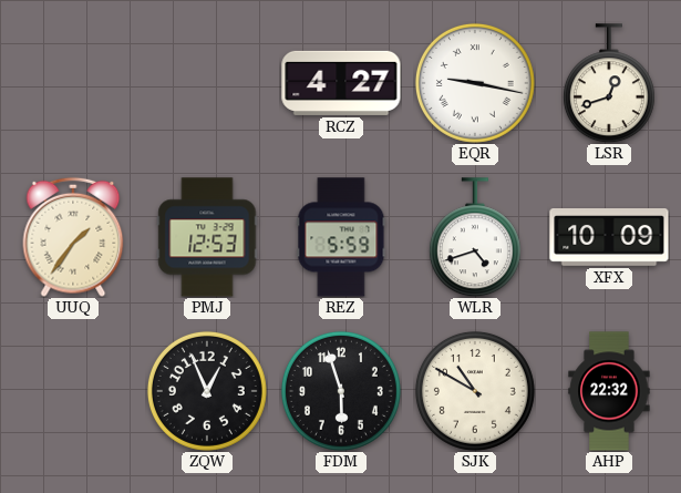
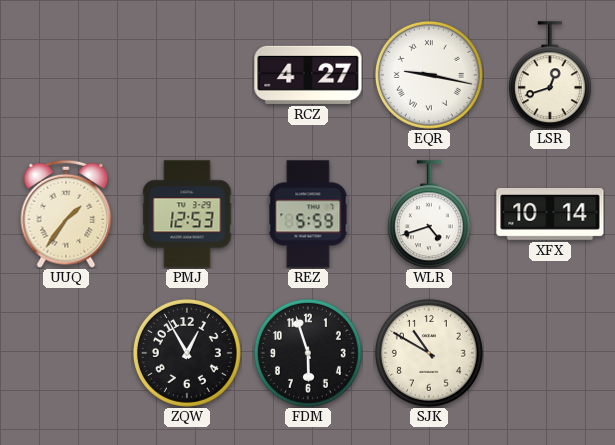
XFX: 10:09 -> 10:14 (550, 215)
ZQW: 12:56 -> 12:55 (187, 353)
AHP: 22:32 -> none (609, 391)
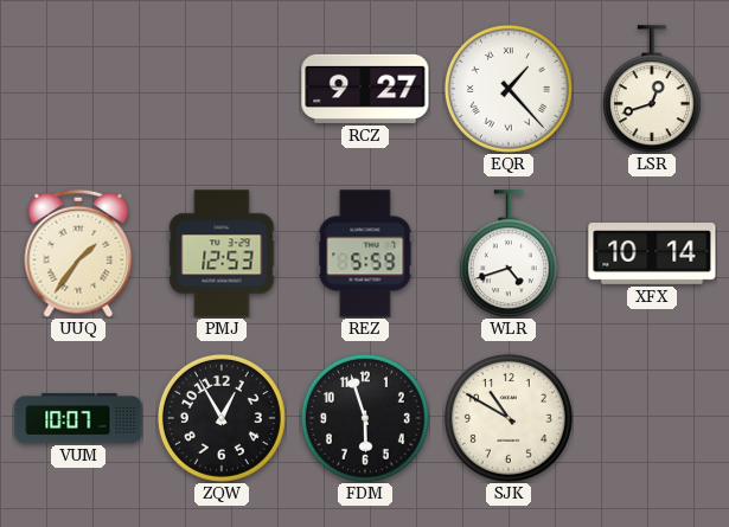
RCZ: 4:27 -> 9:27 (365, 89)
EQR: 9:17 -> 1:23 (509, 89)
VUM: none -> 10:07 (78, 418)
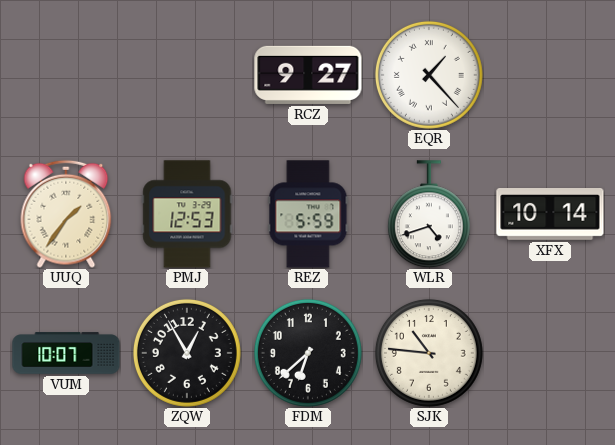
LSR: 12:42 -> none (652, 89)
FDM: 5:57 -> 6:38 (308, 353)
SJK: 10:50 -> 10:46 (429, 353)
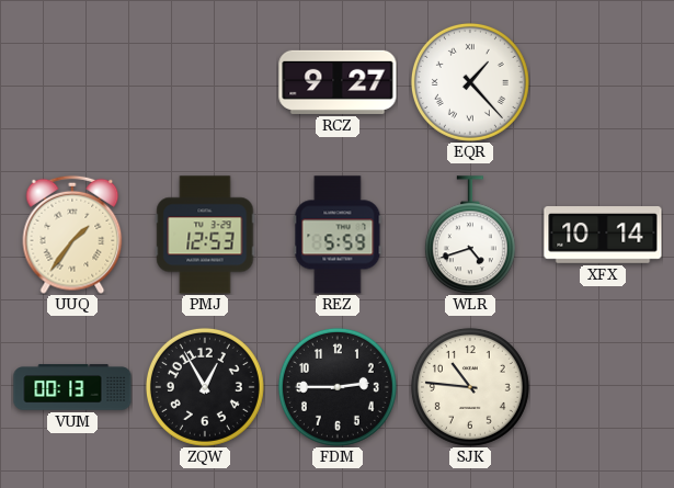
VUM: 10:07 -> 00:13 (72, 387)
FDM: 6:38 -> 2:45 (338, 387)
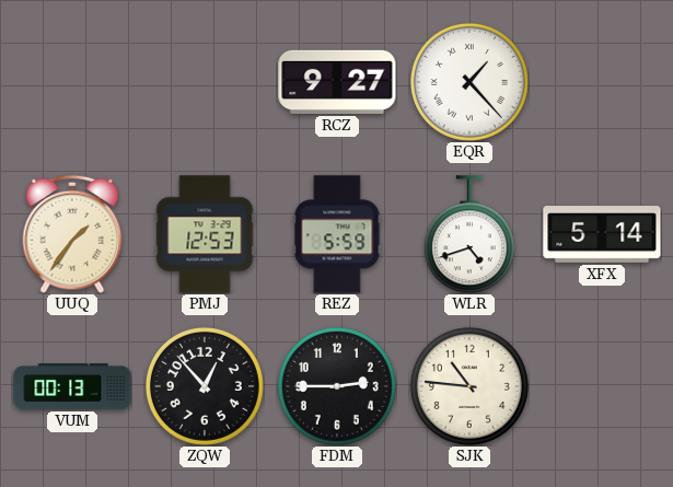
XFX: 10:14 -> 5:14 (602, 235)
ZQW: 12:55 -> 12:53 (205, 386)
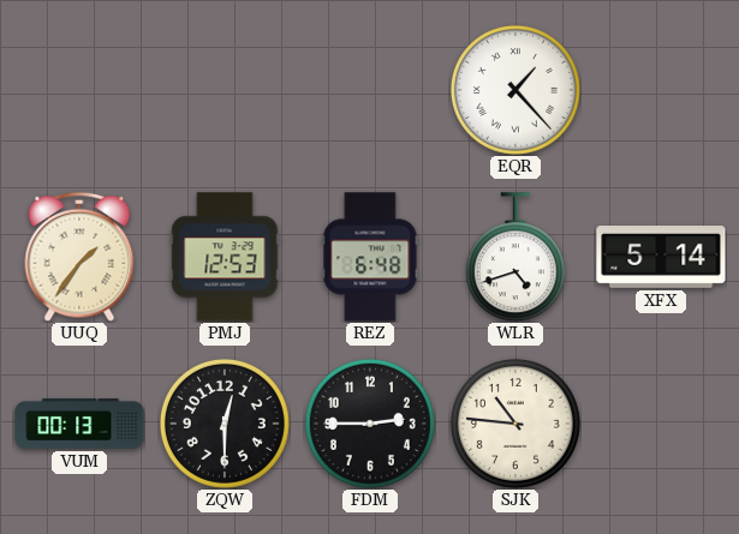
RCZ: 9:27 -> none (337, 82)
REZ: 5:59 -> 6:48 (370, 257)
ZQW: 12:53 -> 12:30 (225, 424)
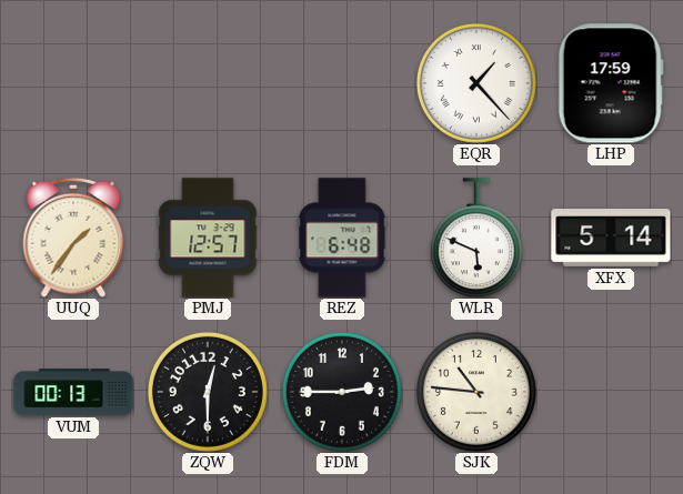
LHP: none -> 17:59 (611, 83)
PMJ: 12:53 -> 12:57 (208, 238)
WLR: 4:42 -> 5:49 (476, 238)
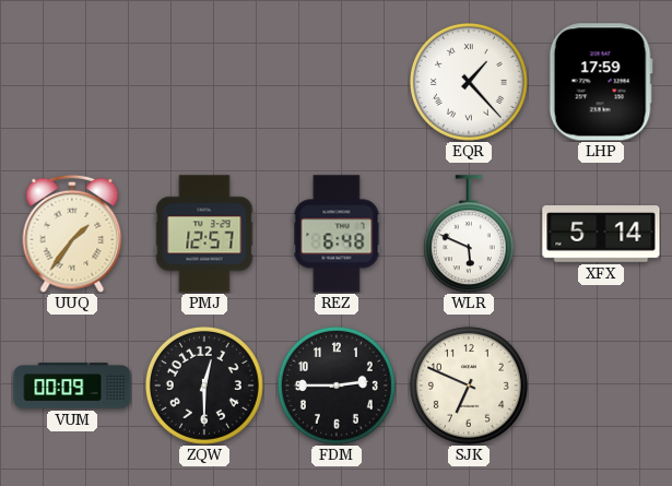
VUM: 00:13 -> 00:09 (72, 386)
SJK: 10:46 -> 6:49 (469, 386)
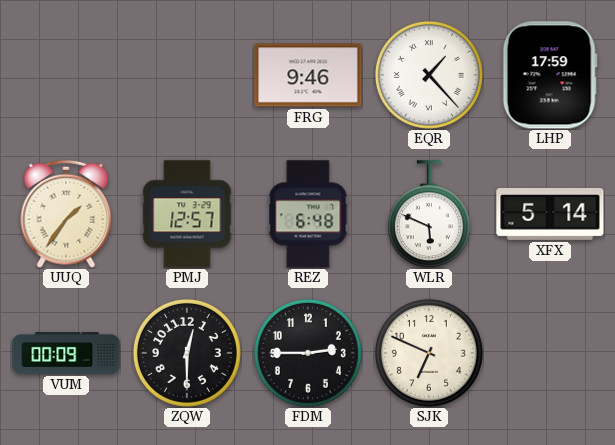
FRG: none -> 9:46 (308, 75)
